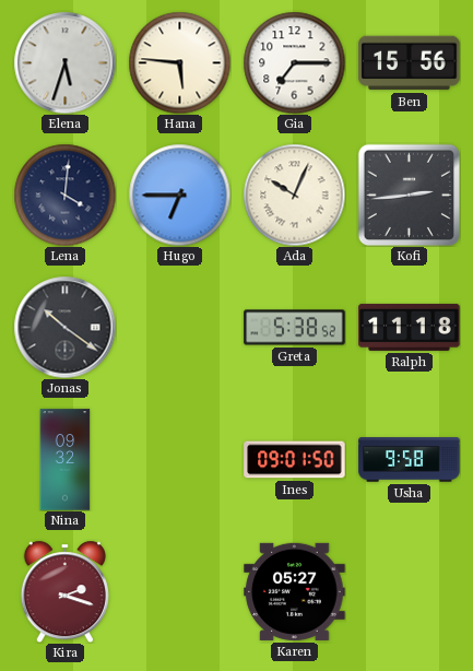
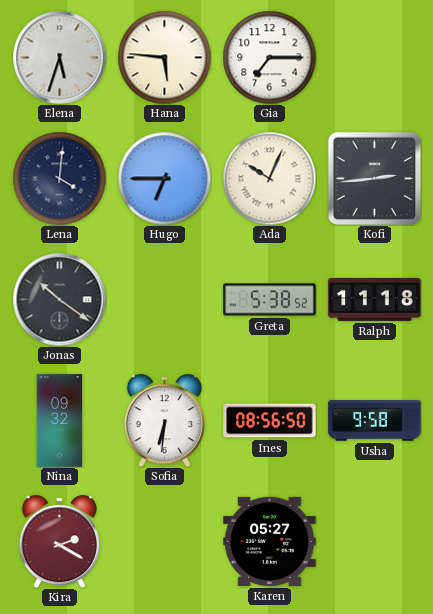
Ben: 15:56 -> none (410, 63)
Sofia: none -> 6:31 (164, 420)
Ines: 09:01 -> 08:56 (270, 421)
Kira: 2:18 -> 2:20 (59, 541)
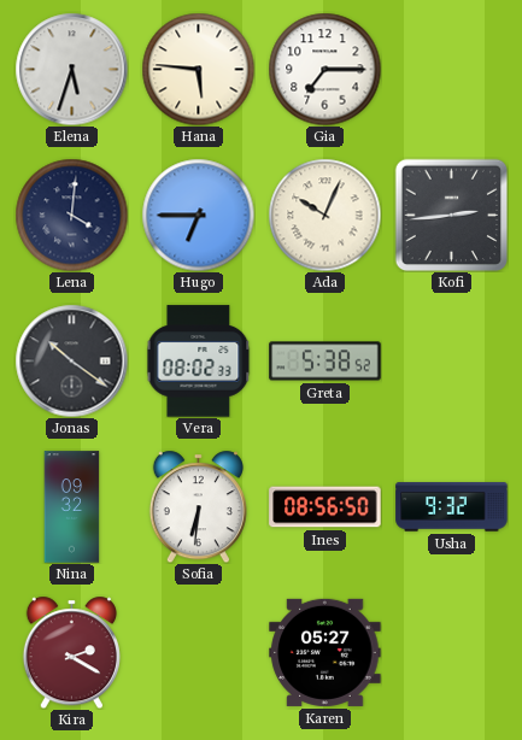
Vera: none -> 08:02 (199, 362)
Ralph: 11:18 -> none (375, 299)
Usha: 9:58 -> 9:32 (452, 507)
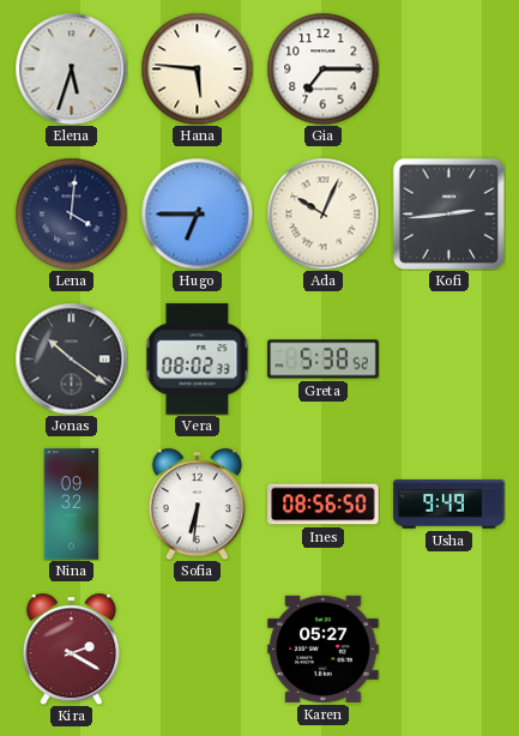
Usha: 9:32 -> 9:49 (449, 505)
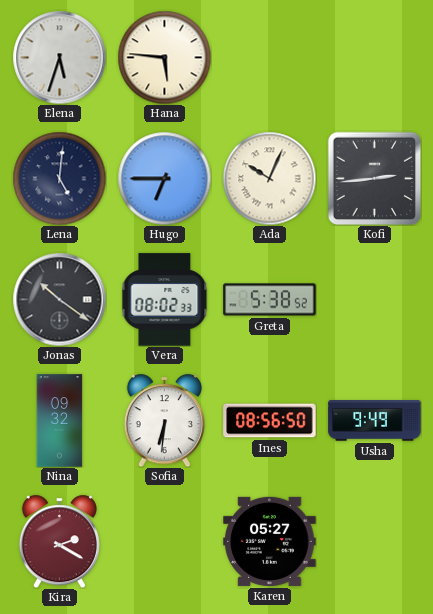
Gia: 7:15 -> none (322, 68)
Lena: 4:01 -> 5:01 (59, 178)
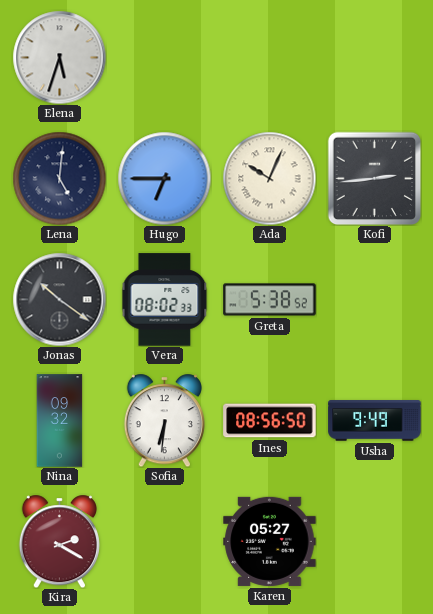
Hana: 5:46 -> none (164, 57)
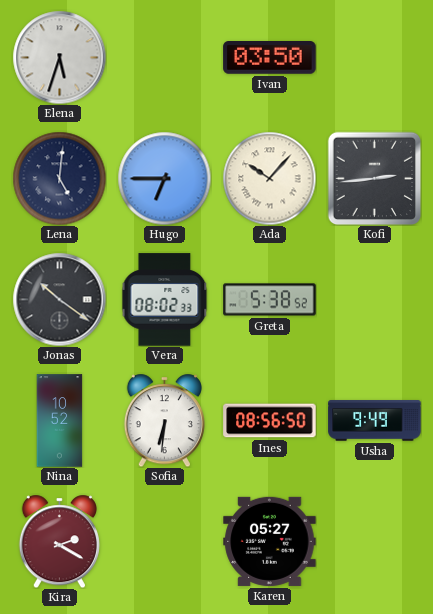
Ivan: none -> 03:50 (270, 58)
Ada: 10:04 -> 10:07 (269, 178)
Nina: 09:32 -> 10:52 (60, 421)
